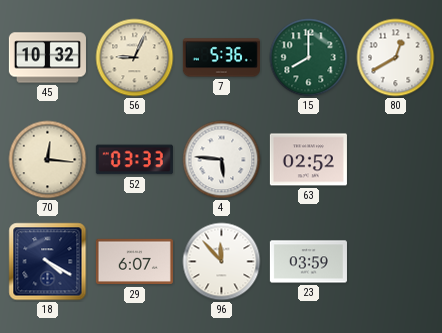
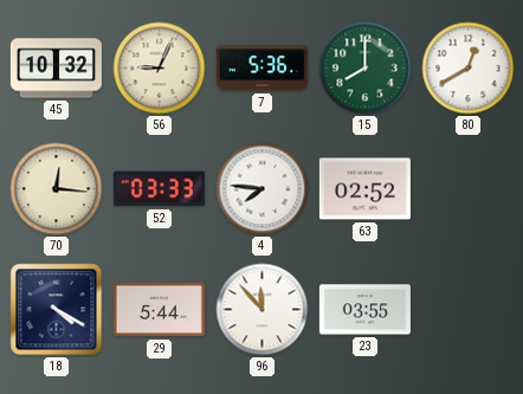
4: 5:46 -> 7:46 (263, 189)
29: 6:07 -> 5:44 (159, 310)
23: 03:59 -> 03:55 (364, 310)
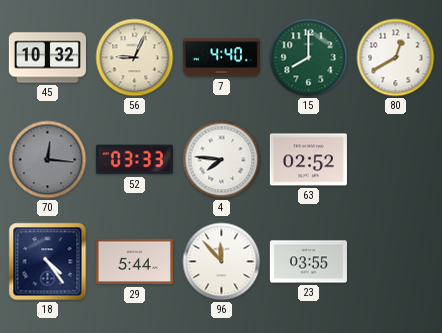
7: 5:36 -> 4:40 (221, 58)
70 dial: cream -> grey (48, 160)
18: 4:20 -> 4:24 (48, 262)
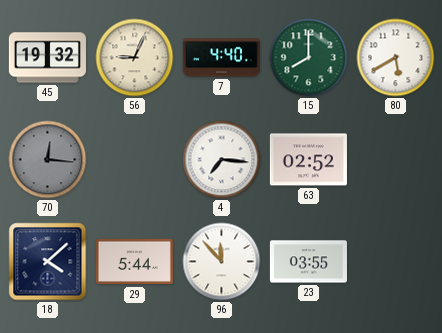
45: 10:32 -> 19:32 (47, 58)
80: 12:40 -> 5:40 (396, 58)
52: 03:33 -> none (134, 160)
4: 7:46 -> 7:16 (222, 160)
18: 4:24 -> 4:08 (48, 262)
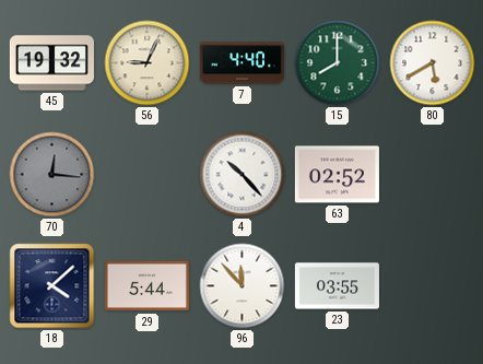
4: 7:16 -> 10:23 (243, 175)
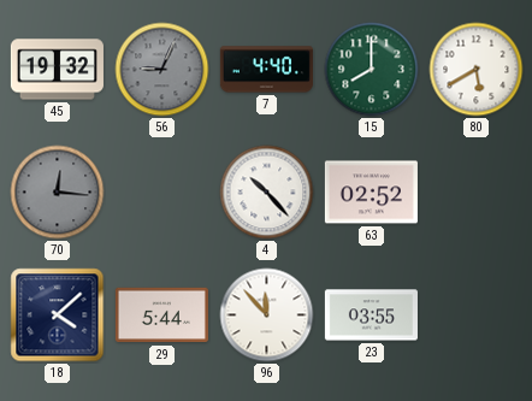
56 dial: cream -> grey (162, 70)
